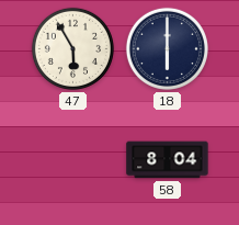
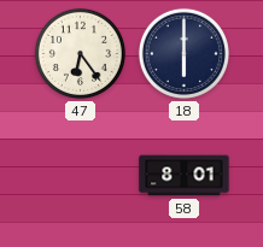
47: 5:55 -> 6:24 (80, 53)
58: 8:04 -> 8:01 (185, 176)
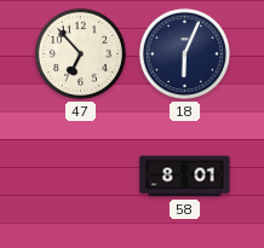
47: 6:24 -> 6:53 (80, 53)
18: 6:00 -> 6:04 (184, 53)
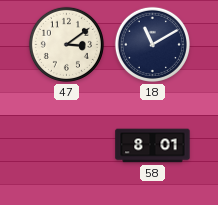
47: 6:53 -> 3:09 (66, 44)
18: 6:04 -> 11:10 (152, 44)
